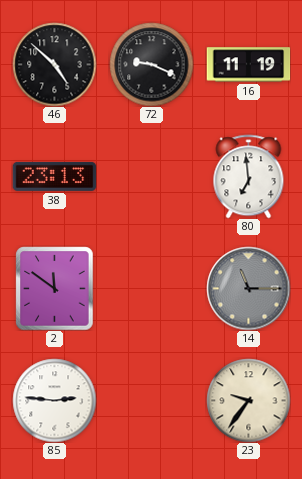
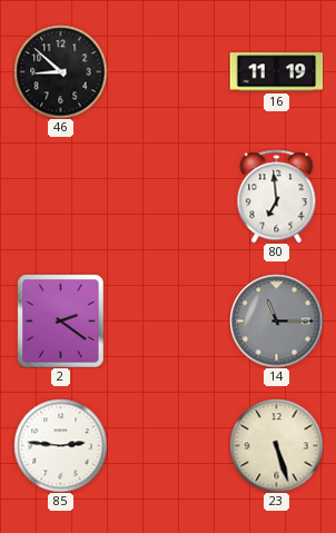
46: 4:52 -> 8:52 (60, 71)
72: 9:19 -> none (151, 64)
38: 23:13 -> none (54, 176)
2: 11:51 -> 2:21 (61, 320)
23: 9:36 -> 5:27 (276, 445)
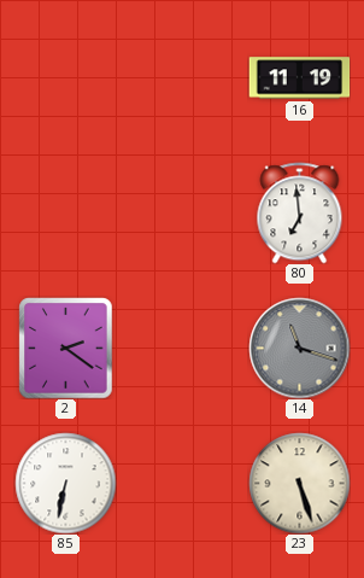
46: 8:52 -> none (60, 71)
14: 11:15 -> 11:18 (299, 348)
85: 2:46 -> 6:32 (65, 483)
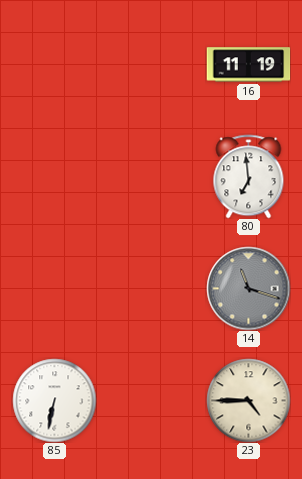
2: 2:21 -> none (66, 348)
23: 5:27 -> 4:45 (248, 400)
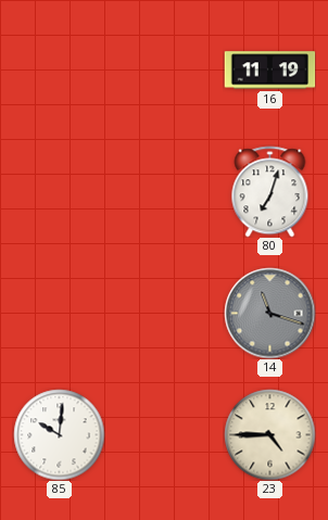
80: 6:59 -> 7:03 (270, 191)
85: 6:32 -> 10:01 (59, 434)
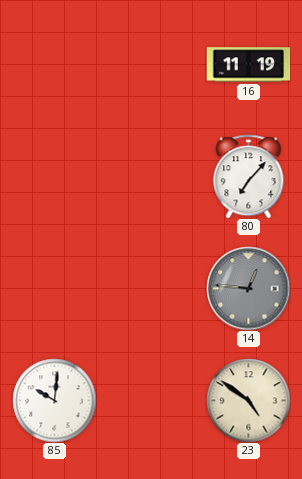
80: 7:03 -> 7:07 (249, 176)
14: 11:18 -> 12:46 (248, 288)
23: 4:45 -> 4:51 (248, 400)
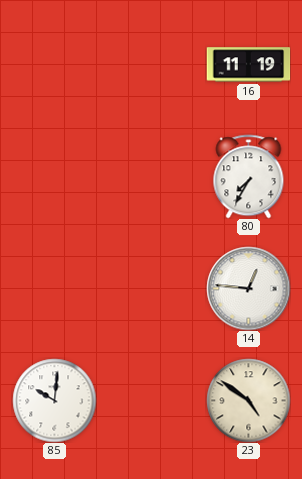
80: 7:07 -> 7:35 (249, 176)
14 dial: grey -> white (248, 288)
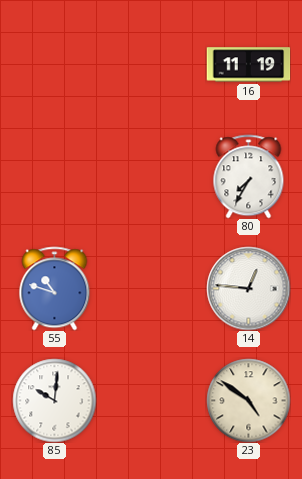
55: none -> 10:48 (55, 288)
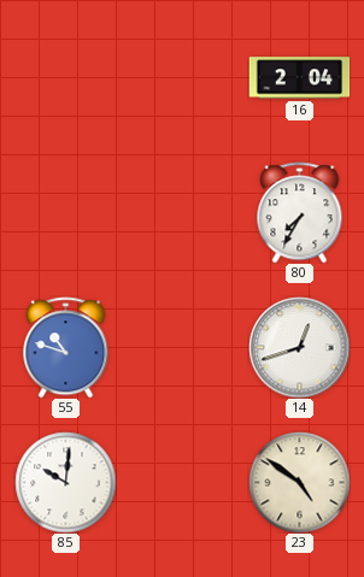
16: 11:19 -> 2:04 (299, 78)
14: 12:46 -> 12:42 (299, 347)
